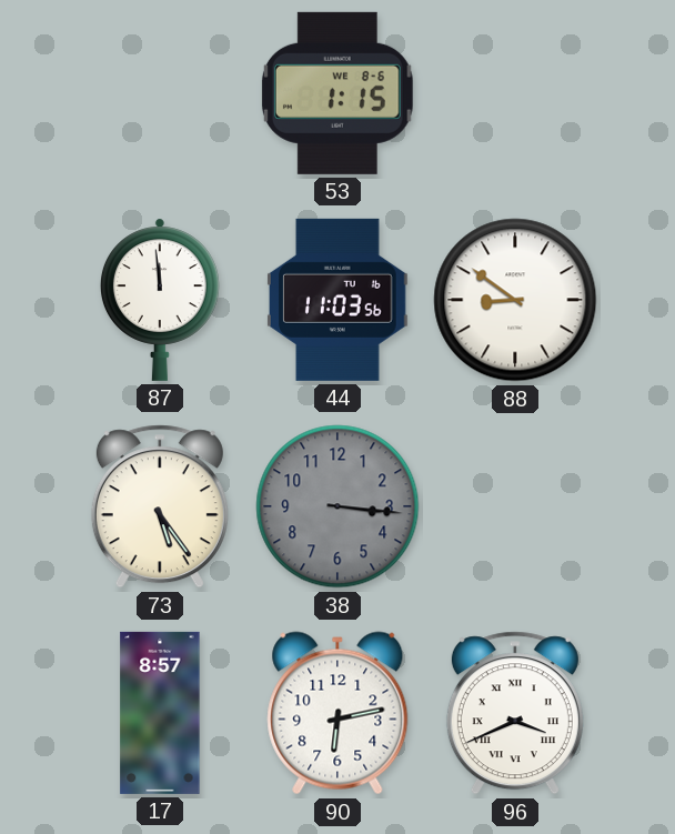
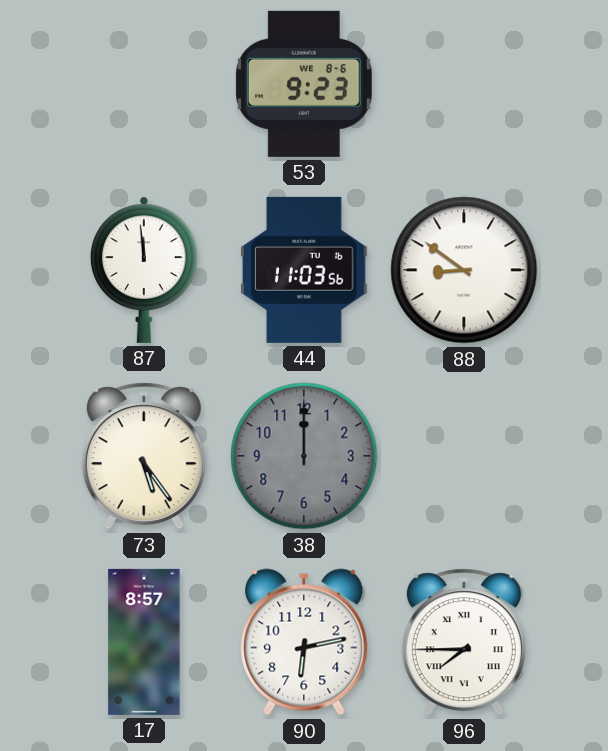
53: 1:15 -> 9:23 (304, 84)
38: 3:16 -> 12:00 (304, 456)
96: 3:41 -> 7:45 (464, 642)
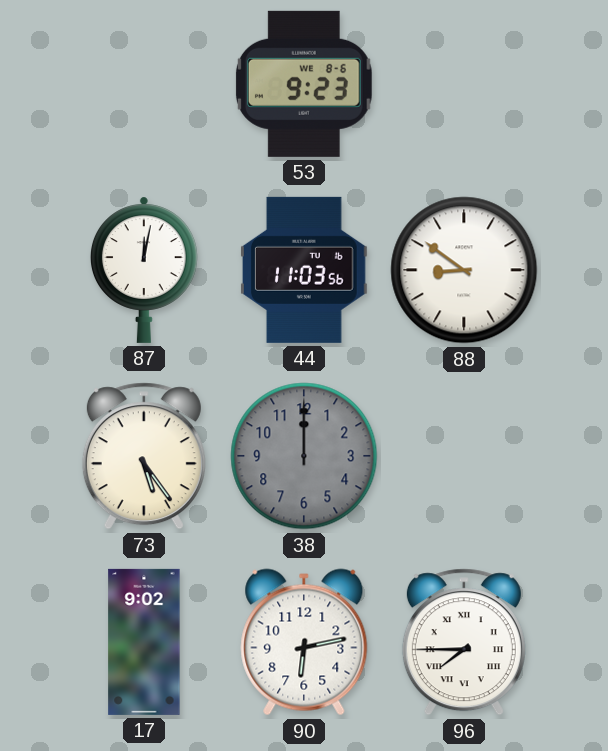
87: 11:59 -> 12:02 (144, 270)
17: 8:57 -> 9:02 (144, 642)
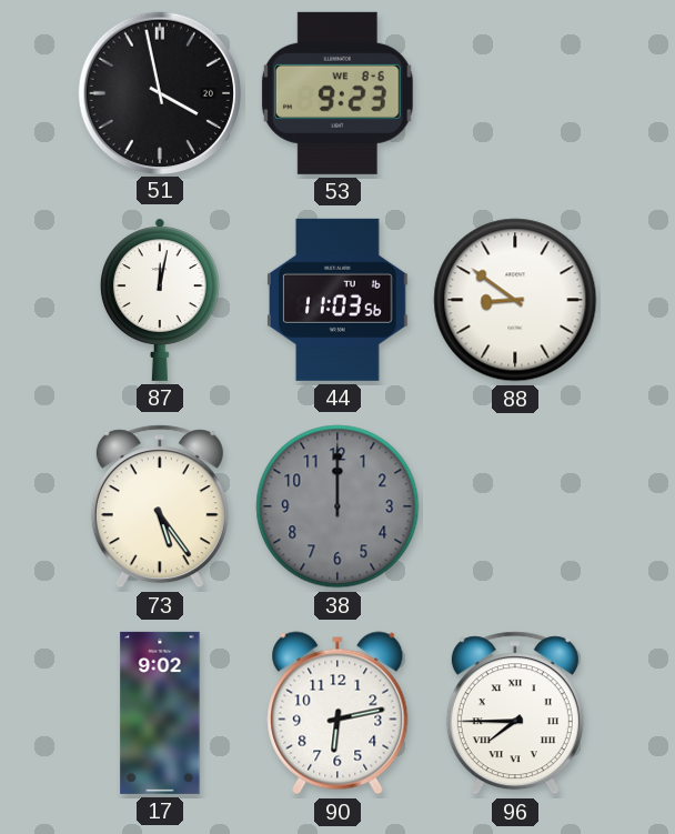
51: none -> 3:58 (159, 92)
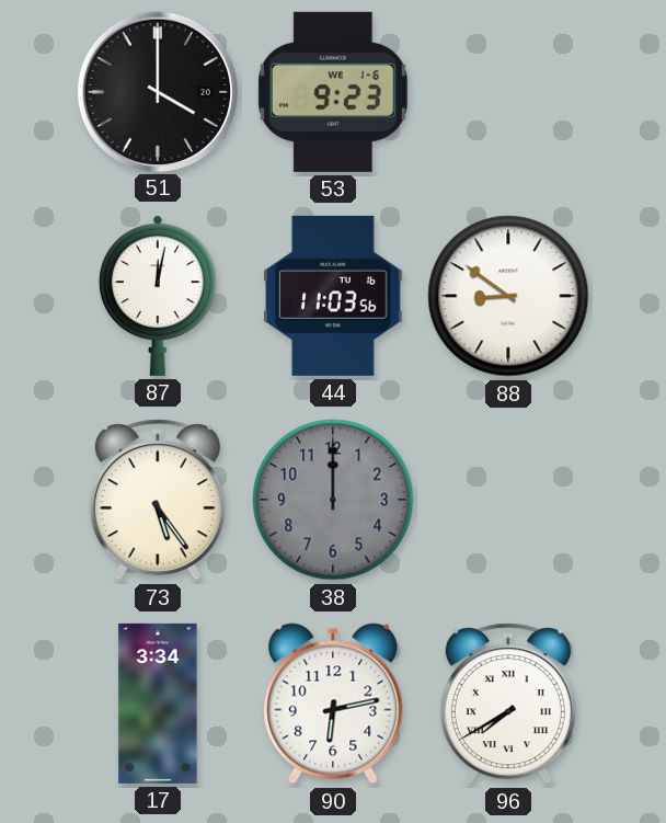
51: 3:58 -> 4:00 (157, 91)
53 date: WE 8-6 -> WE 1-6 (333, 92)
17: 9:02 -> 3:34 (158, 704)
96: 7:45 -> 7:40 (508, 704)
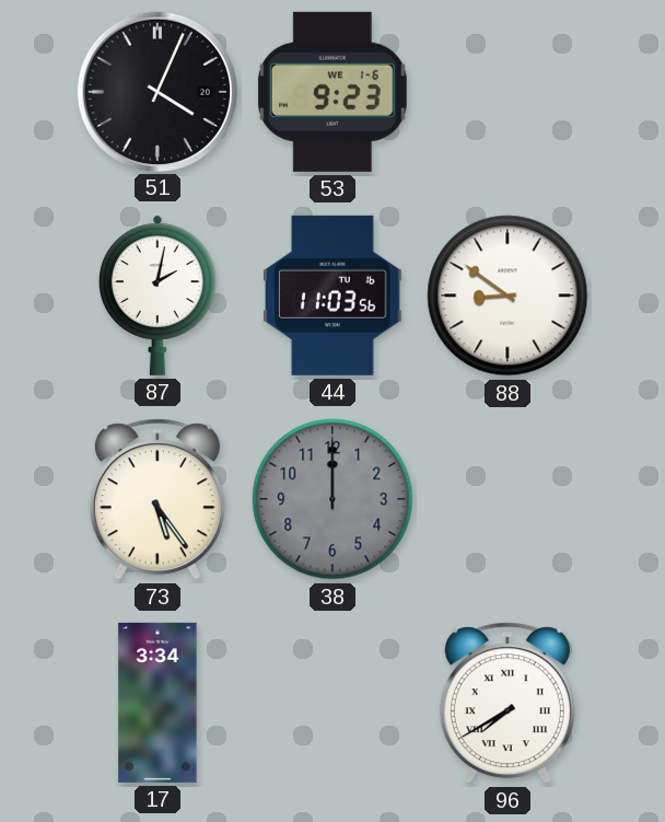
51: 4:00 -> 4:04 (156, 91)
87: 12:02 -> 2:02 (157, 296)
90: 6:13 -> none (333, 704)
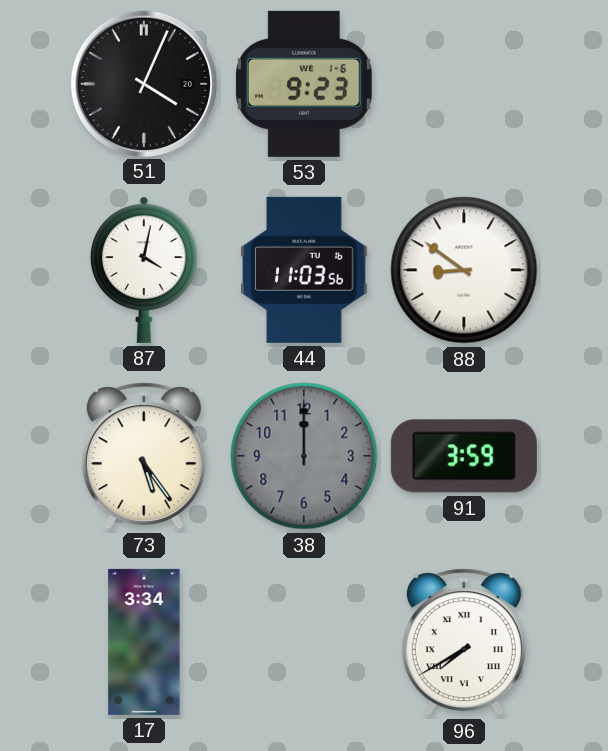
87: 2:02 -> 4:02 (144, 270)
91: none -> 3:59 (464, 456)
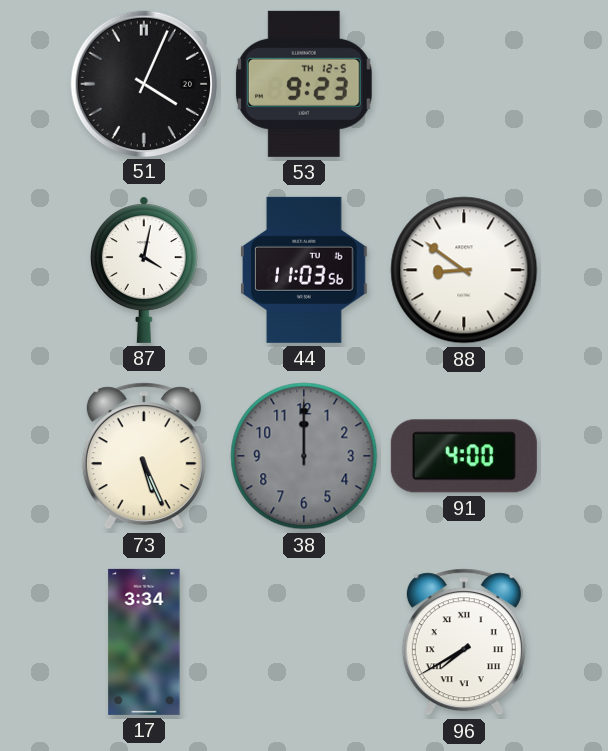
53 date: WE 1-6 -> TH 12-5 (304, 84)
73: 5:24 -> 5:26 (144, 456)
91: 3:59 -> 4:00 (464, 456)
